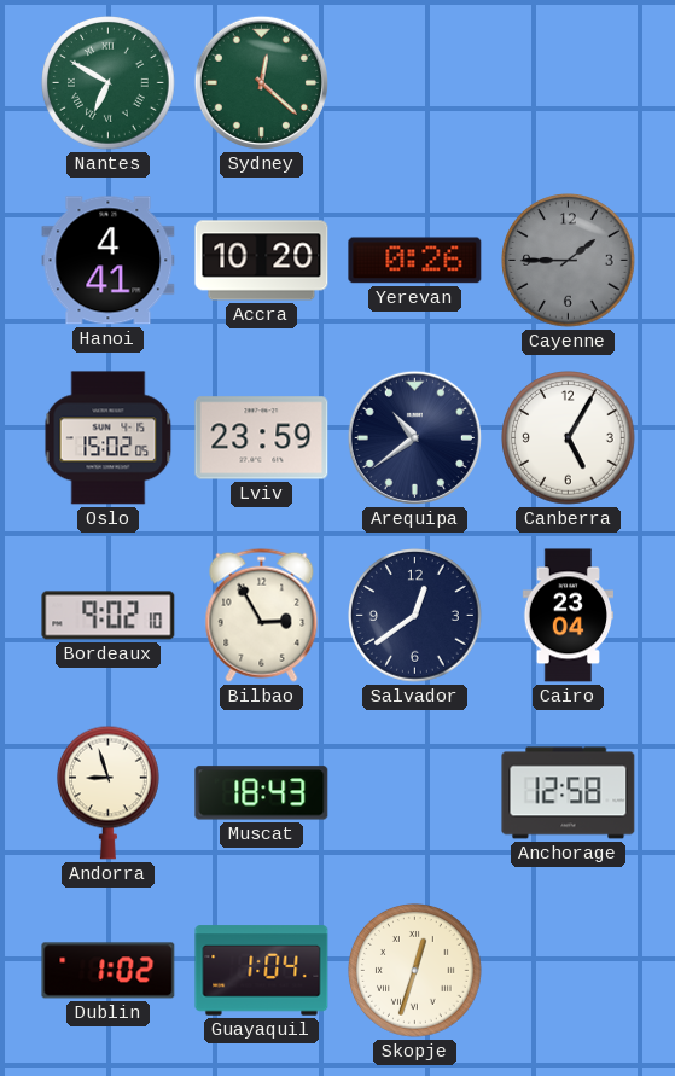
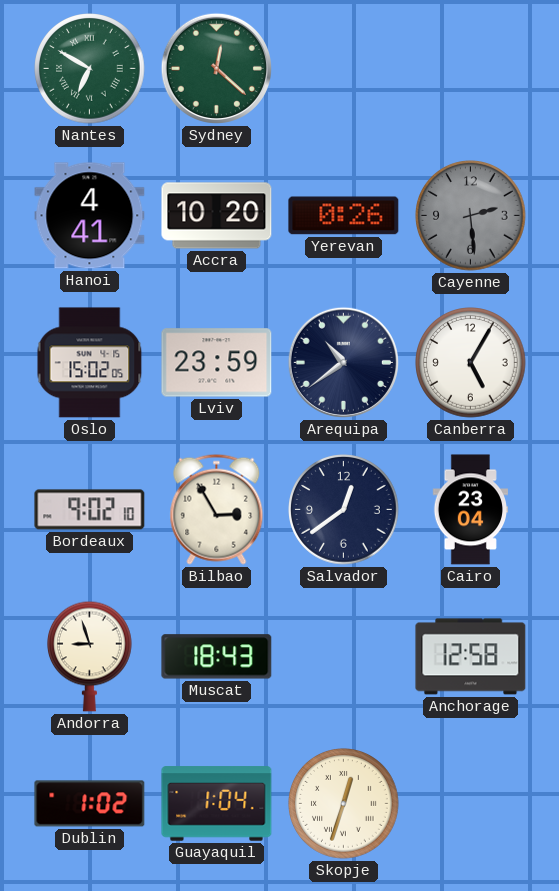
Cayenne: 1:45 -> 2:29 (471, 216)
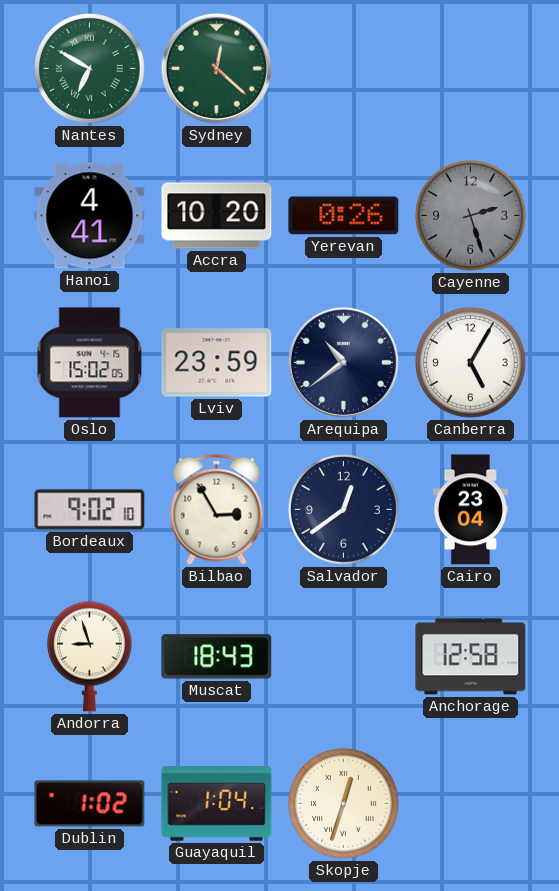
Cayenne: 2:29 -> 2:27 (471, 216)
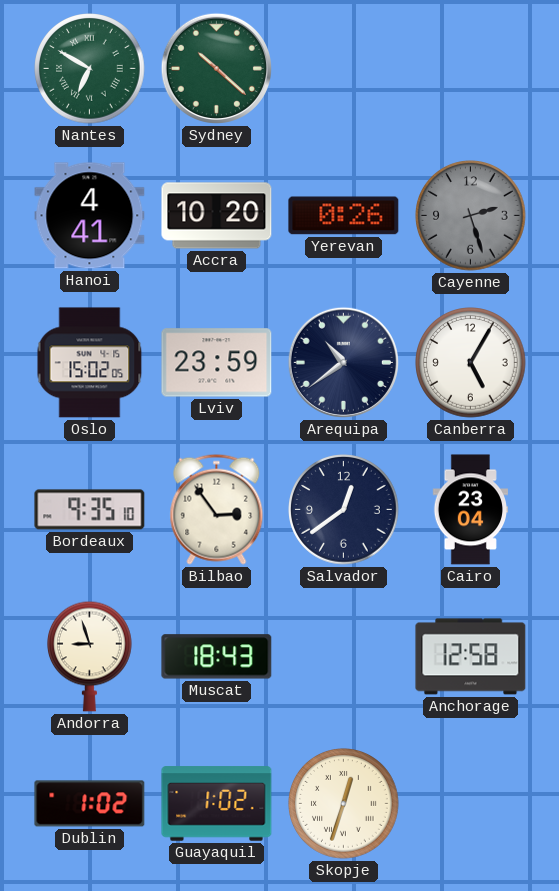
Sydney: 12:22 -> 10:22 (216, 68)
Bordeaux: 9:02 -> 9:35 (90, 510)
Bilbao: 2:55 -> 2:54 (217, 509)
Guayaquil: 1:04 -> 1:02 (217, 804)
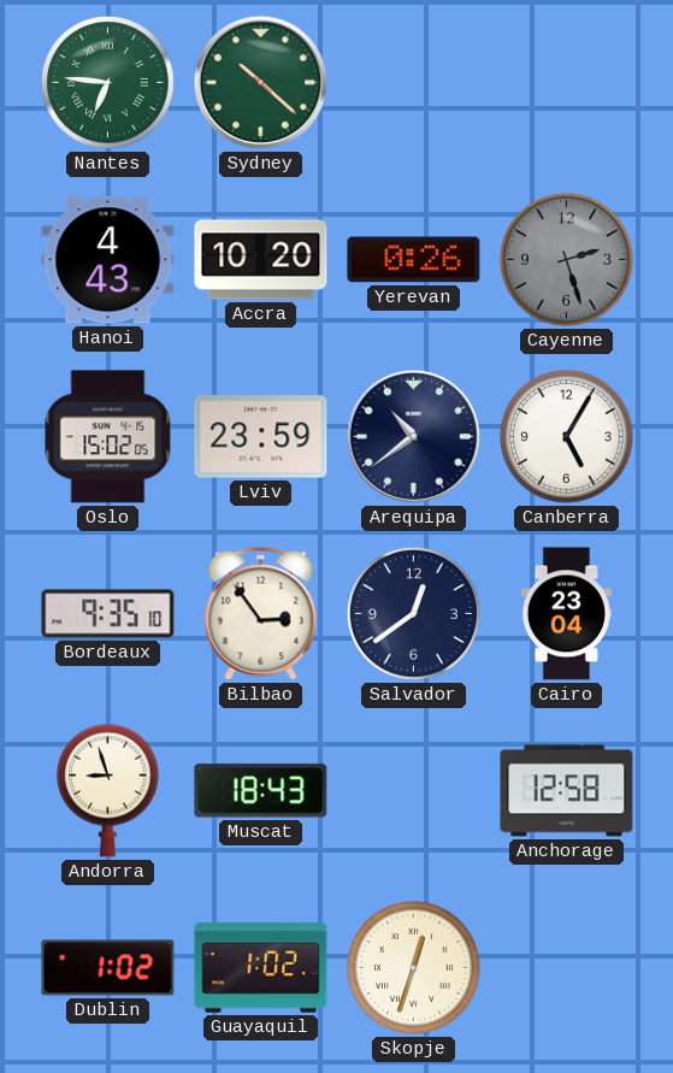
Nantes: 6:50 -> 6:46 (108, 83)
Hanoi: 4:41 -> 4:43 (108, 260)
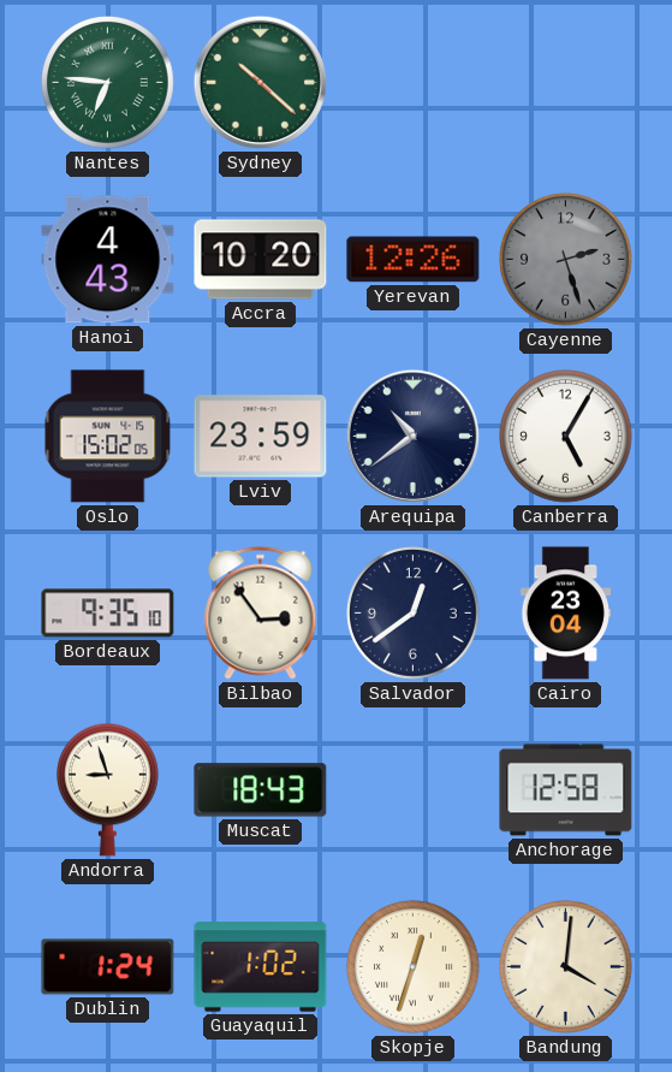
Yerevan: 0:26 -> 12:26 (414, 260)
Dublin: 1:02 -> 1:24 (108, 967)
Bandung: none -> 4:01 (566, 967)
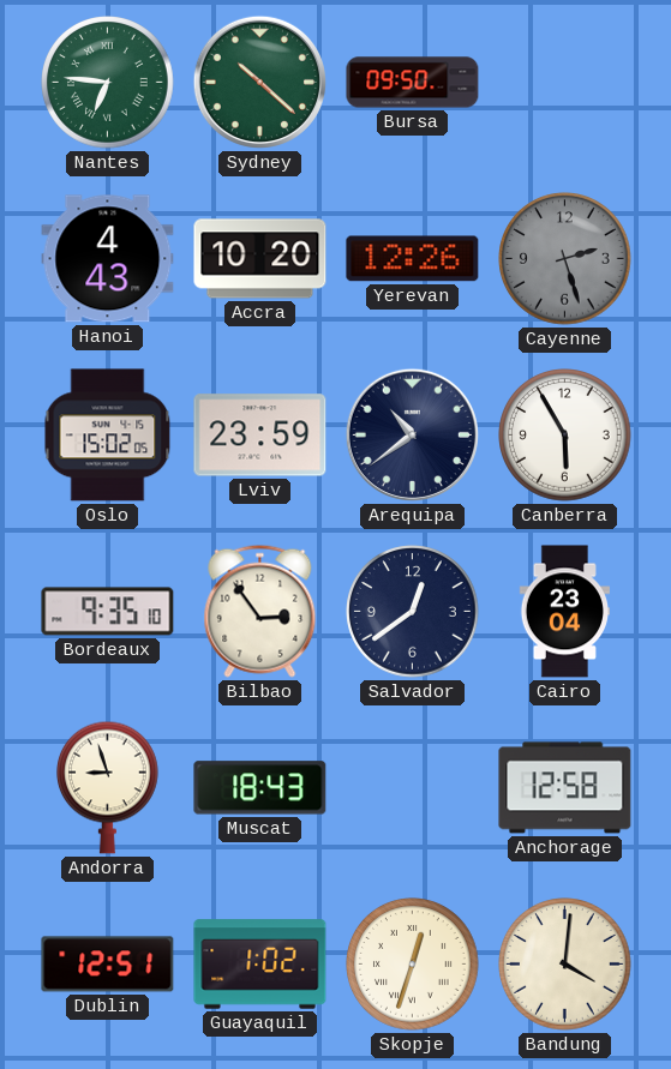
Bursa: none -> 09:50 (413, 83)
Canberra: 5:05 -> 5:55 (565, 436)
Dublin: 1:24 -> 12:51 (108, 965)
